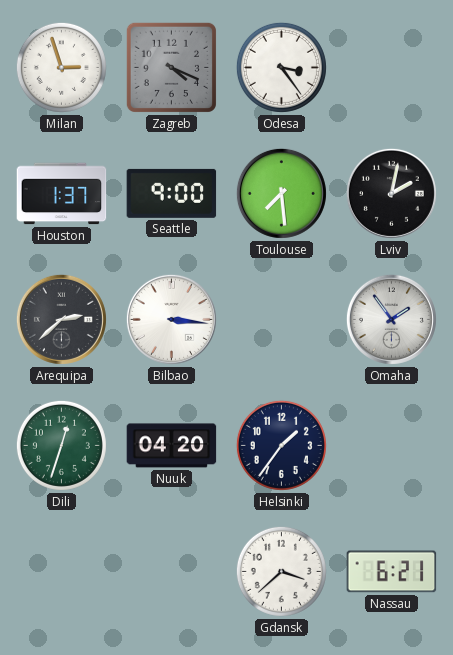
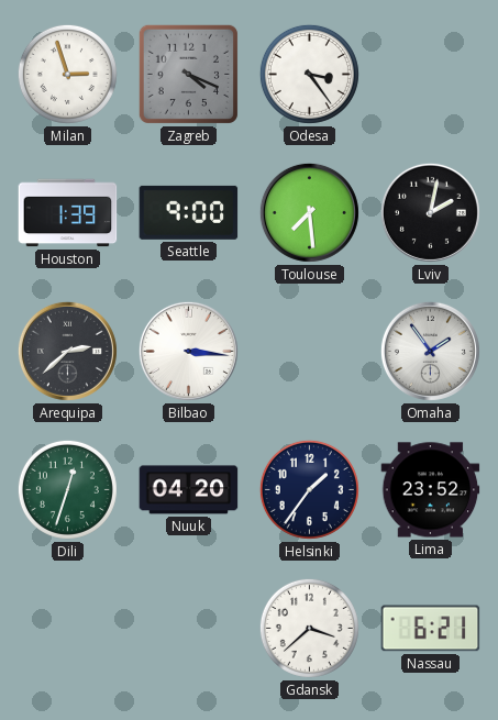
Houston: 1:37 -> 1:39 (68, 213)
Lima: none -> 23:52 (431, 490)
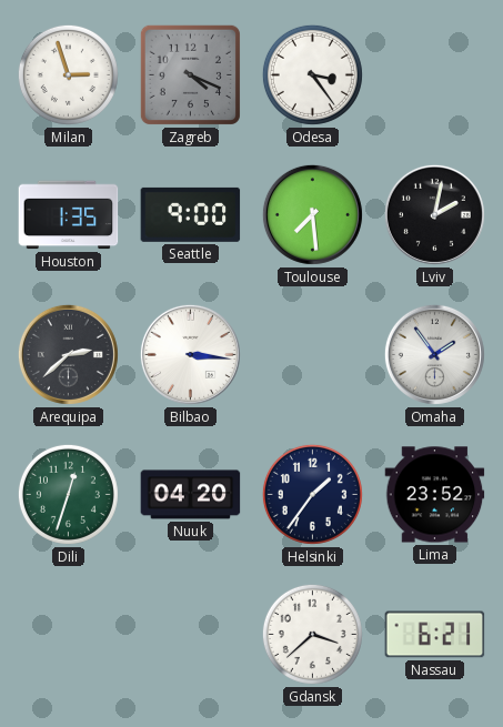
Houston: 1:39 -> 1:35 (69, 215)
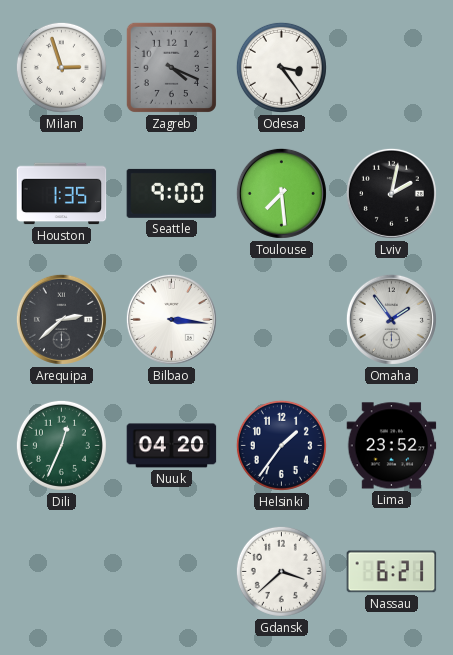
Dili: 12:33 -> 12:34 (61, 445)
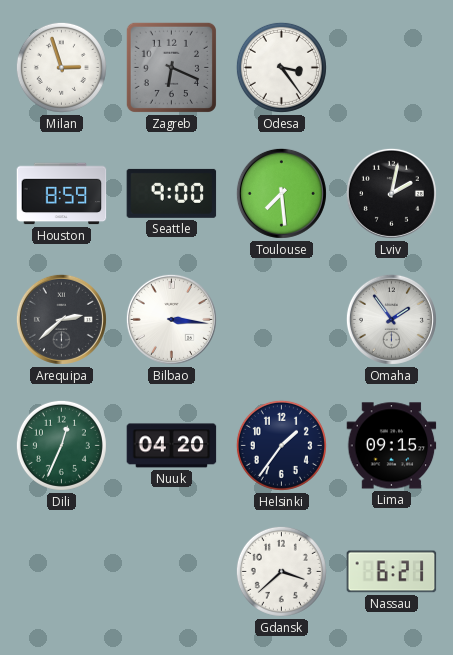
Zagreb: 4:19 -> 6:19 (171, 67)
Houston: 1:35 -> 8:59 (62, 194)
Lima: 23:52 -> 09:15 (392, 446)
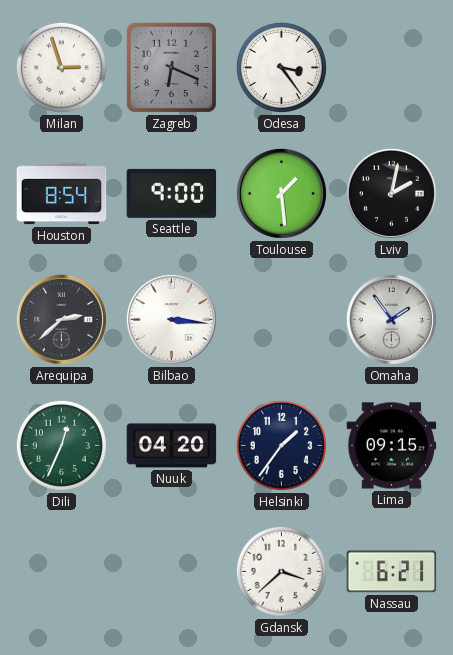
Houston: 8:59 -> 8:54 (62, 194)
Toulouse: 7:29 -> 1:29 (281, 193)
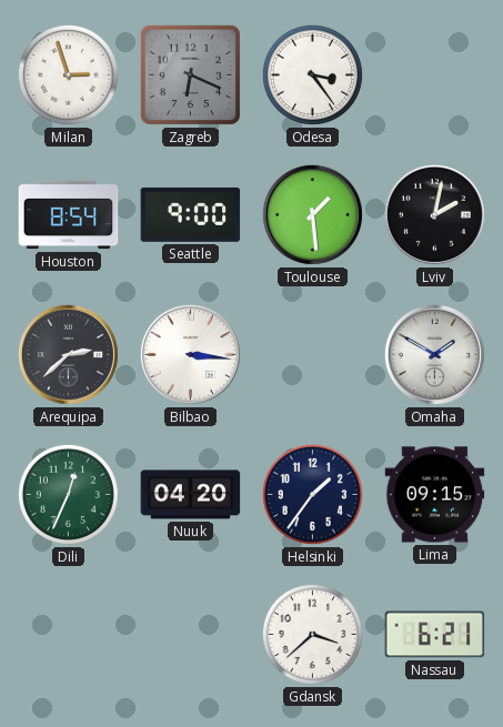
Omaha: 1:54 -> 1:50 (434, 354)
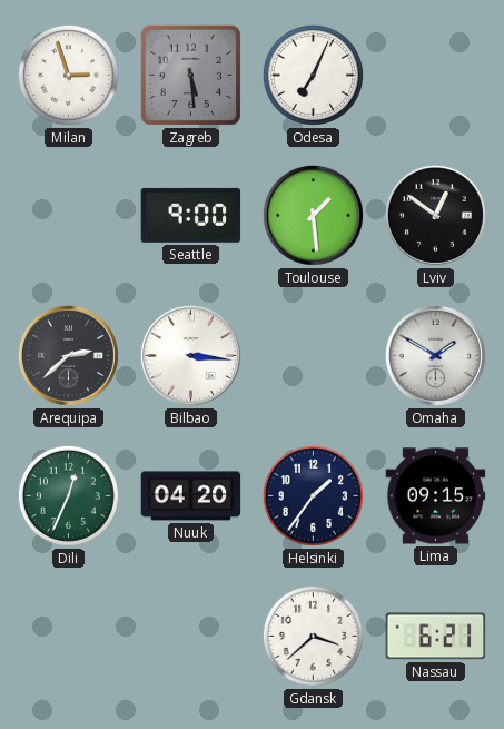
Zagreb: 6:19 -> 5:29 (190, 75)
Odesa: 3:24 -> 7:04 (313, 75)
Houston: 8:54 -> none (69, 215)
Lviv: 2:02 -> 12:51 (435, 215)
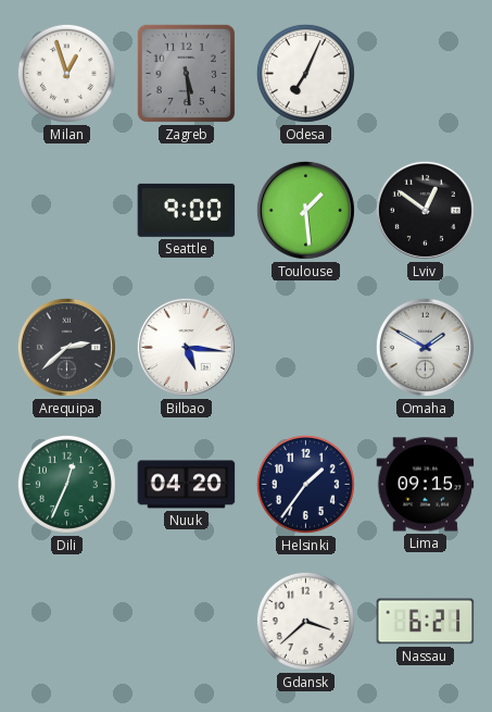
Milan: 2:57 -> 12:57 (66, 73)
Bilbao: 3:16 -> 5:16 (186, 347)
